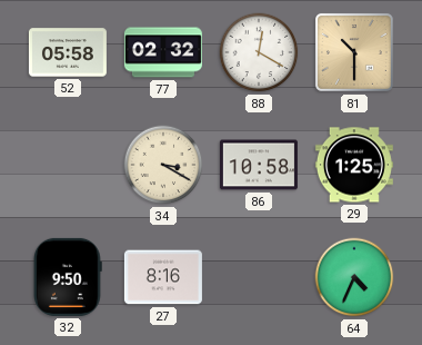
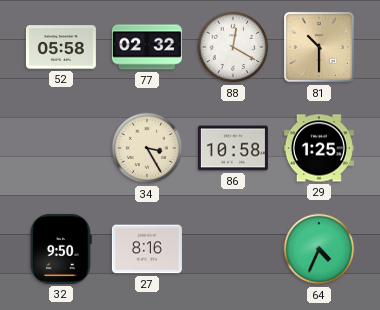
34: 3:20 -> 3:25 (147, 148)
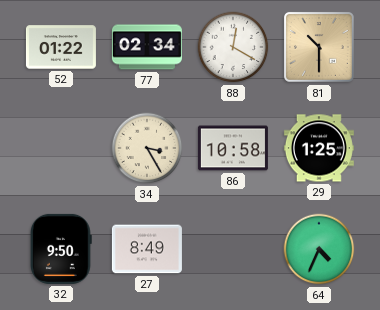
52: 05:58 -> 01:22 (61, 47)
77: 02:32 -> 02:34 (147, 47)
27: 8:16 -> 8:49 (147, 249)
